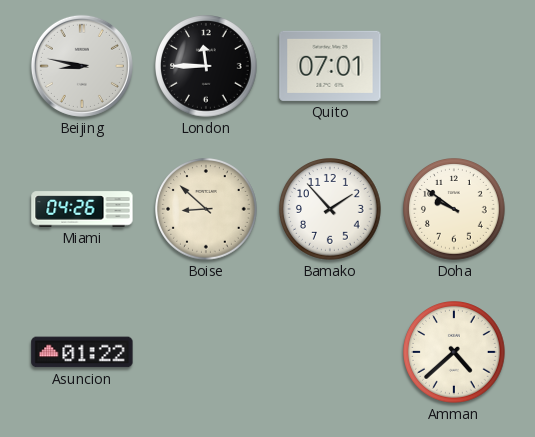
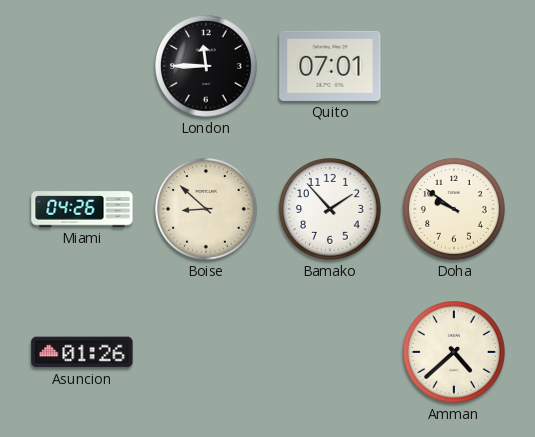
Beijing: 8:47 -> none (82, 66)
Asuncion: 01:22 -> 01:26 (82, 352)
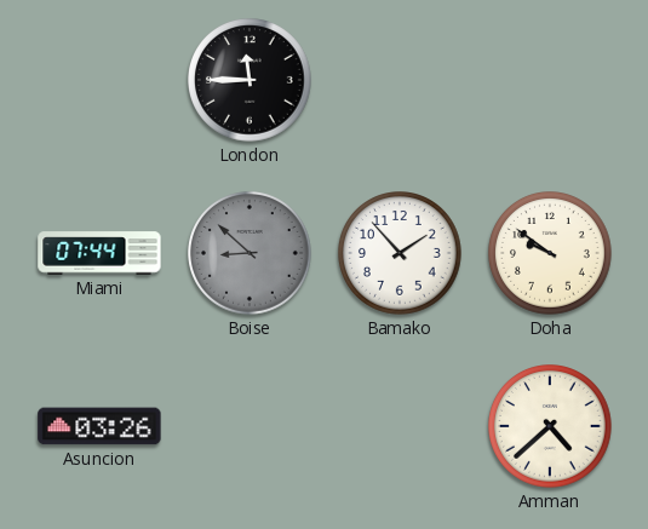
Quito: 07:01 -> none (330, 66)
Miami: 04:26 -> 07:44 (99, 253)
Boise dial: cream -> grey (251, 254)
Asuncion: 01:26 -> 03:26 (99, 426)
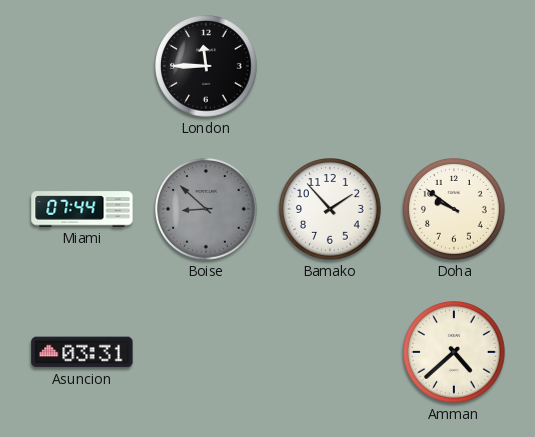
Asuncion: 03:26 -> 03:31 (82, 352)
